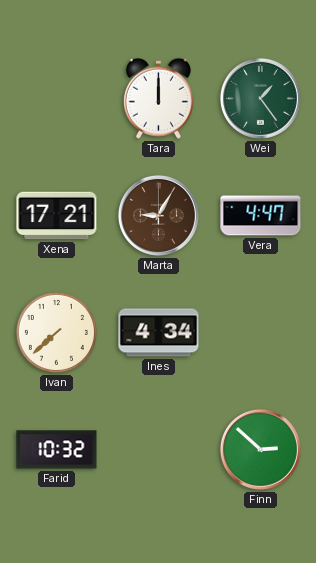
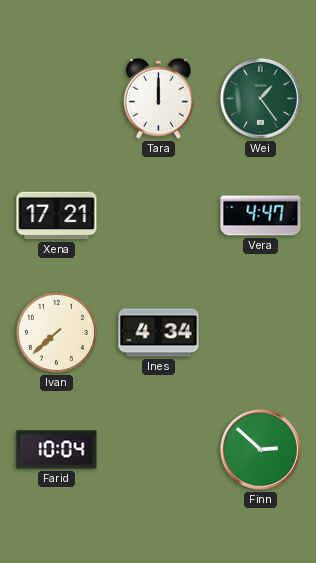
Marta: 9:05 -> none (158, 215)
Farid: 10:32 -> 10:04 (57, 450)
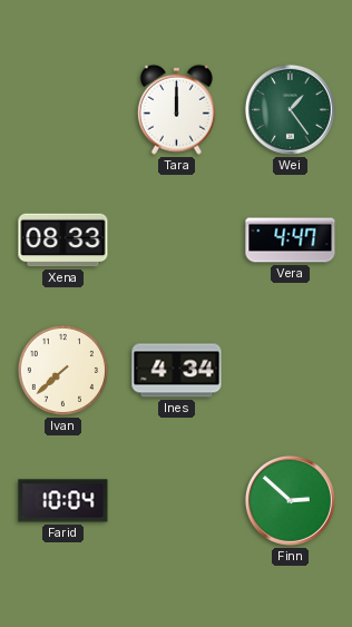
Xena: 17:21 -> 08:33 (63, 241)
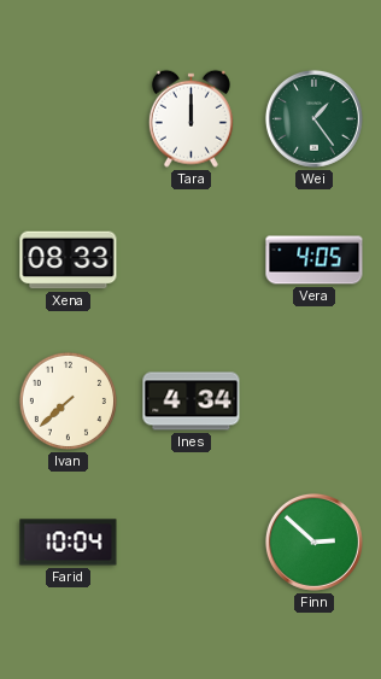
Vera: 4:47 -> 4:05 (315, 261)
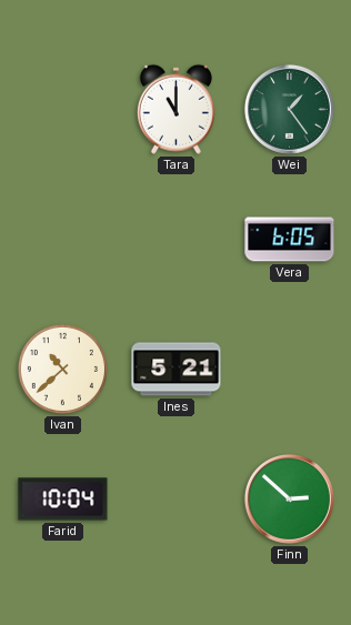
Tara: 12:00 -> 11:00 (175, 109)
Xena: 08:33 -> none (69, 261)
Vera: 4:05 -> 6:05 (290, 240)
Ivan: 7:38 -> 10:38 (62, 369)
Ines: 4:34 -> 5:21 (177, 370)
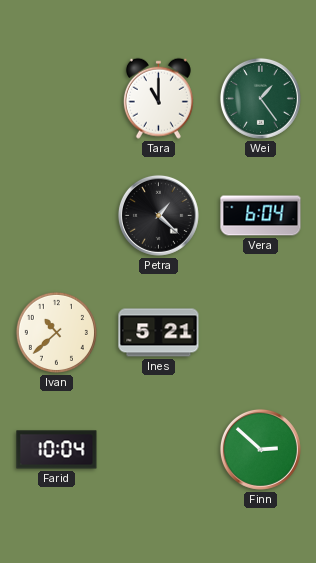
Petra: none -> 1:22 (158, 215)
Vera: 6:05 -> 6:04 (261, 216)
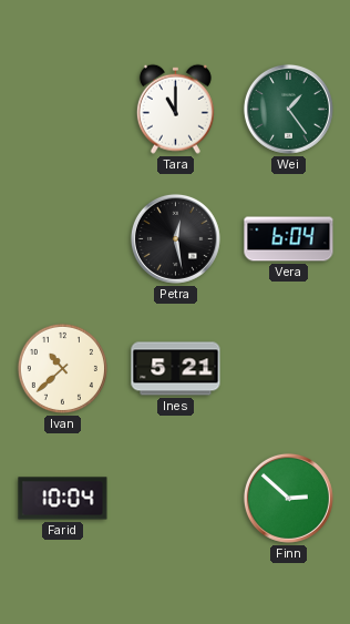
Petra: 1:22 -> 12:28 (175, 238)
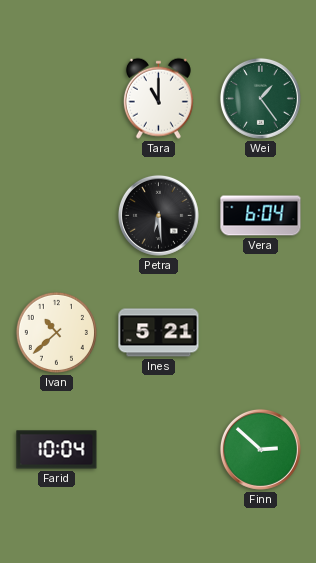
Petra: 12:28 -> 6:29 (158, 215)
